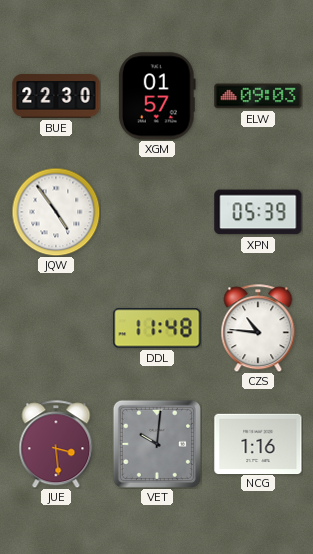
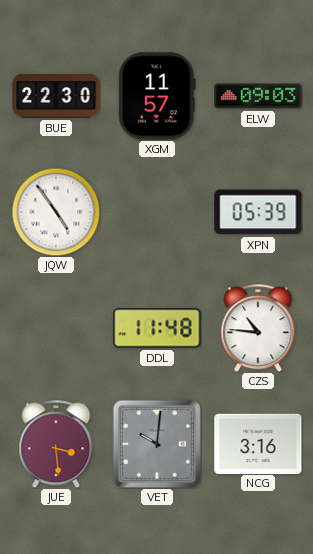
XGM: 01:57 -> 11:57 (157, 96)
NCG: 1:16 -> 3:16 (258, 443)
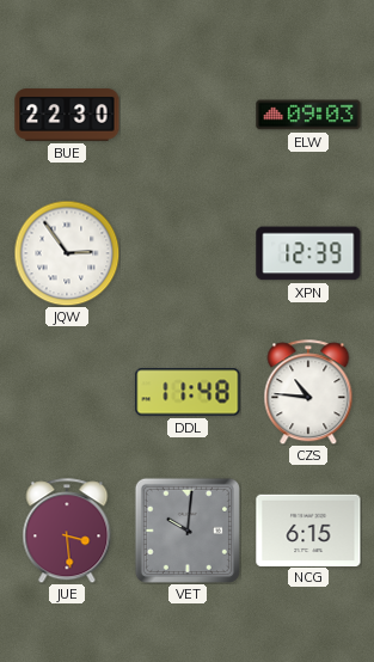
XGM: 11:57 -> none (157, 96)
JQW: 4:54 -> 2:54 (67, 253)
XPN: 05:39 -> 12:39 (308, 253)
NCG: 3:16 -> 6:15 (308, 529)
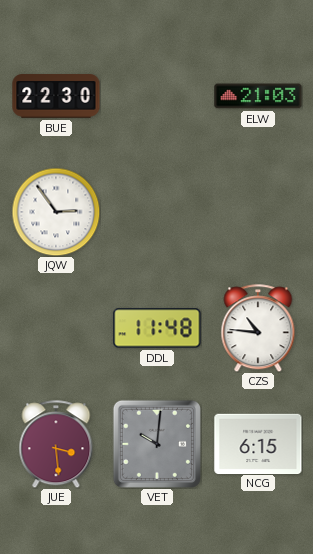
ELW: 09:03 -> 21:03 (258, 96)
XPN: 12:39 -> none (308, 253)
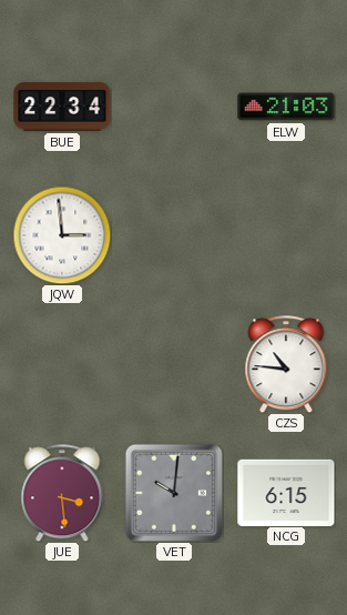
BUE: 22:30 -> 22:34 (62, 107)
JQW: 2:54 -> 2:59 (62, 235)
DDL: 11:48 -> none (157, 328)
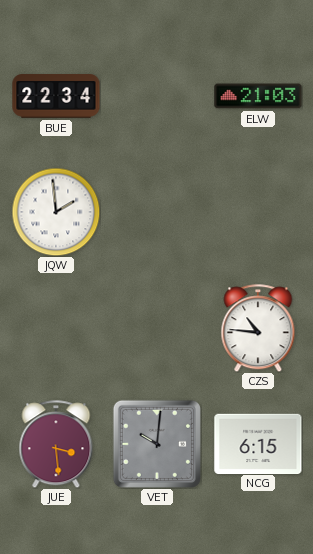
JQW: 2:59 -> 1:59 (56, 212)
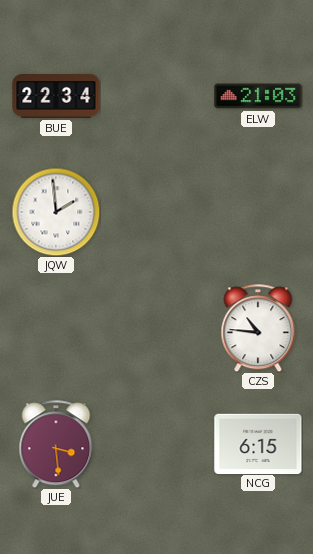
VET: 10:01 -> none (157, 444)
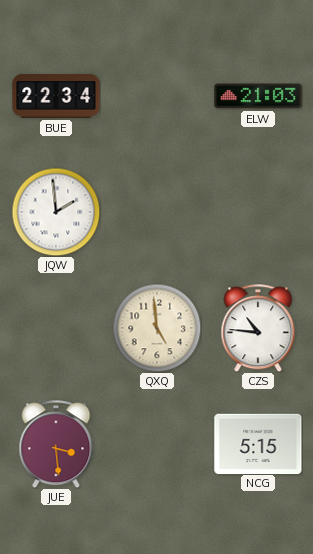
QXQ: none -> 4:59 (157, 328)
NCG: 6:15 -> 5:15 (258, 443)
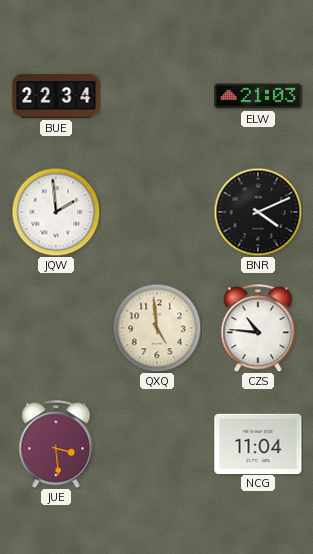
BNR: none -> 4:11 (258, 212)
NCG: 5:15 -> 11:04 (258, 443)
